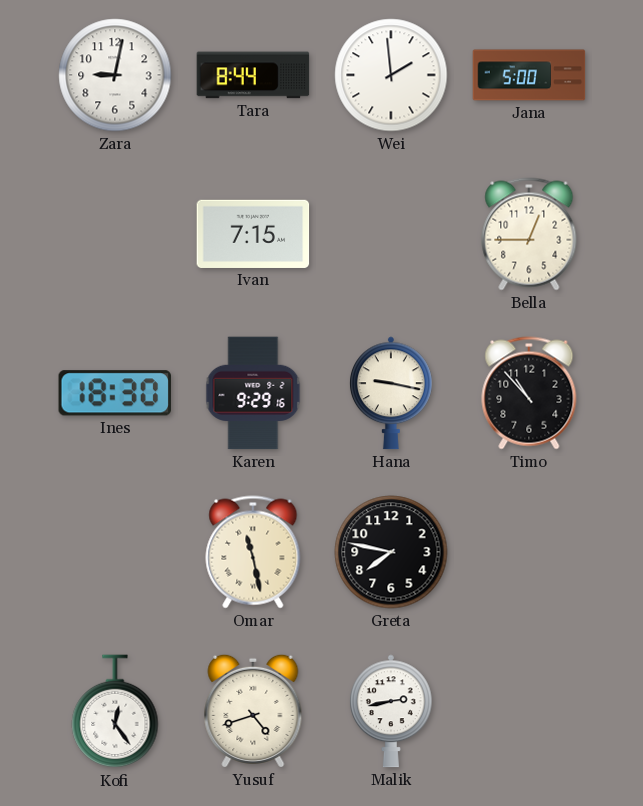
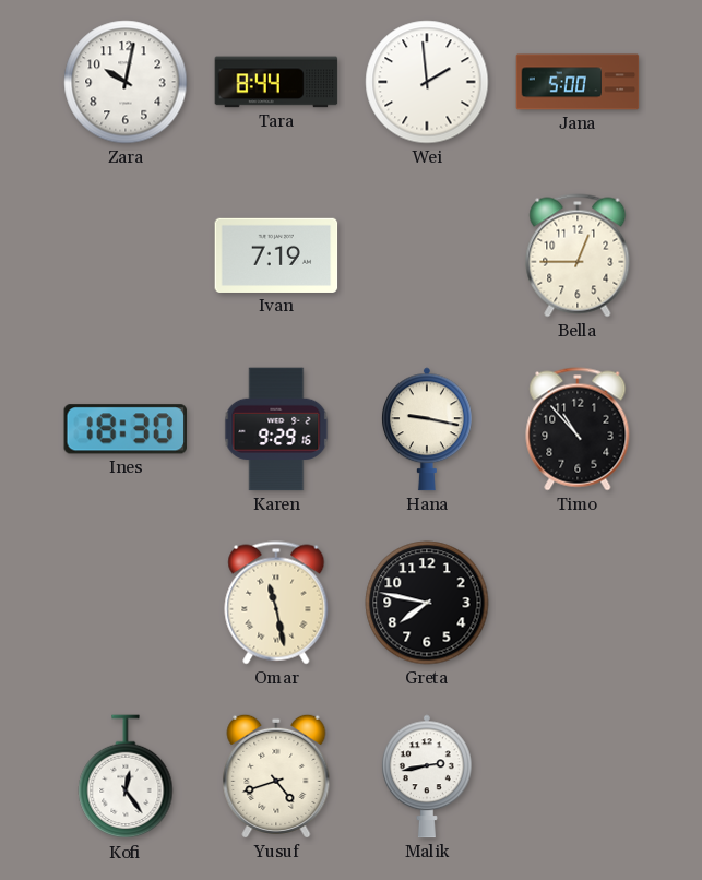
Zara: 9:02 -> 10:02 (126, 82)
Ivan: 7:15 -> 7:19 (276, 255)
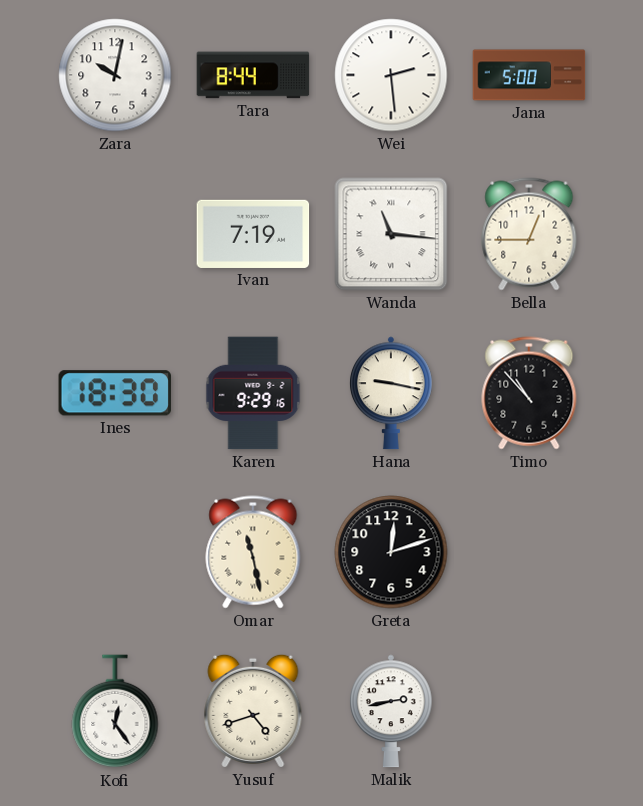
Wei: 1:59 -> 2:29 (391, 75)
Wanda: none -> 11:16 (391, 234)
Greta: 7:47 -> 12:12 (391, 552)
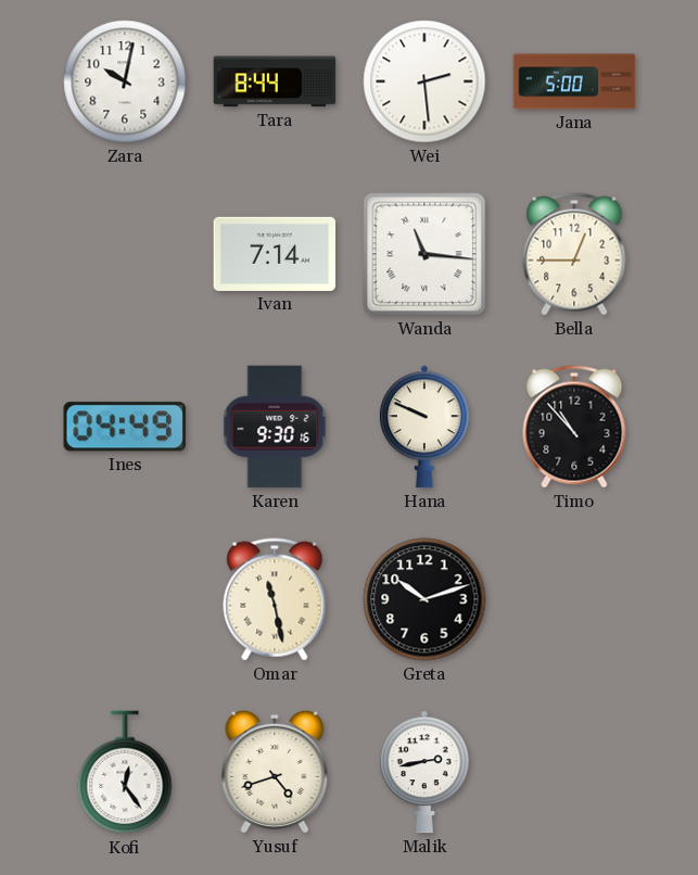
Ivan: 7:19 -> 7:14 (275, 254)
Ines: 18:30 -> 04:49 (125, 427)
Karen: 9:29 -> 9:30 (275, 427)
Hana: 9:17 -> 9:49 (426, 427)
Greta: 12:12 -> 10:12 (424, 599)
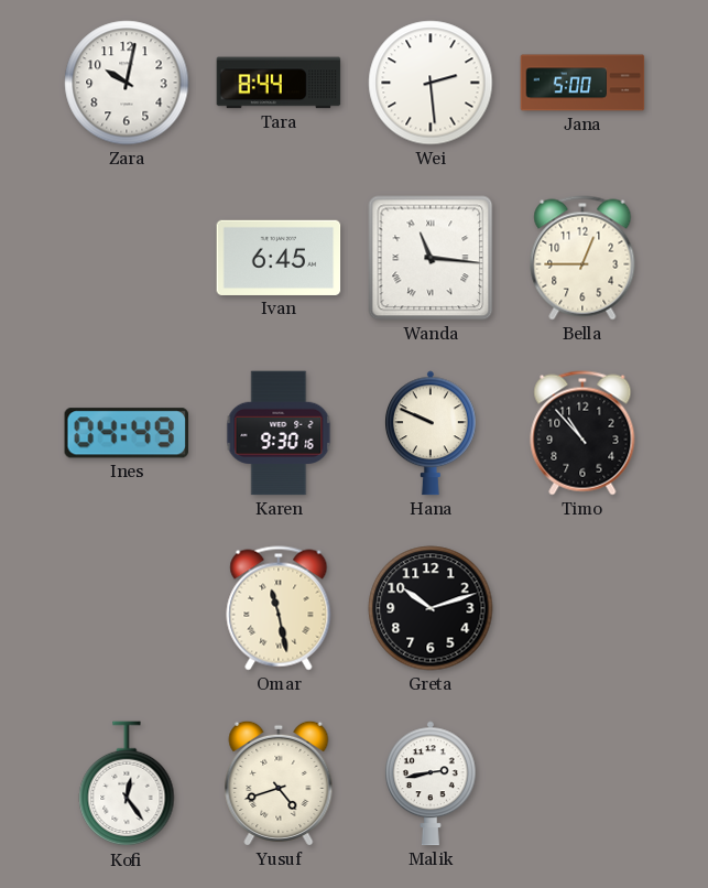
Ivan: 7:14 -> 6:45 (279, 258)
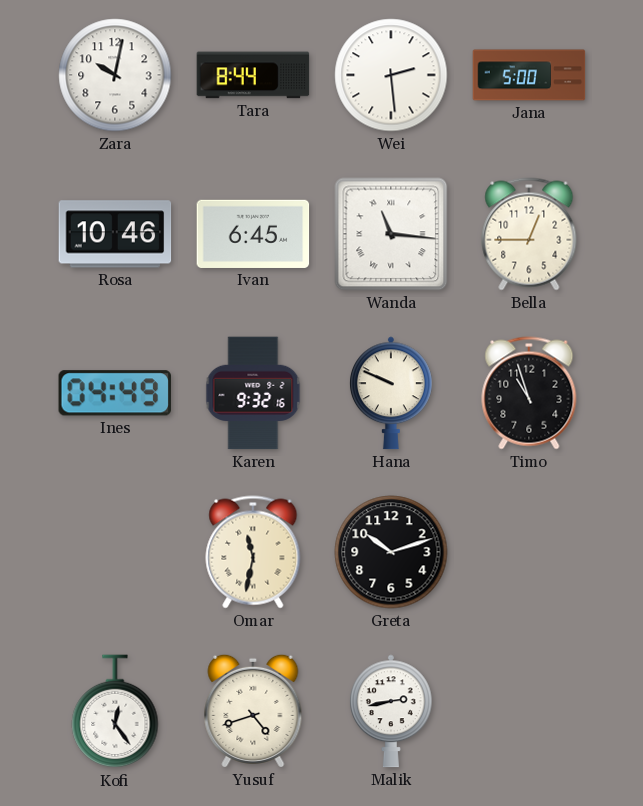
Rosa: none -> 10:46 (115, 234)
Karen: 9:30 -> 9:32 (253, 393)
Timo: 10:53 -> 10:57 (529, 393)
Omar: 11:28 -> 11:32 (253, 552)
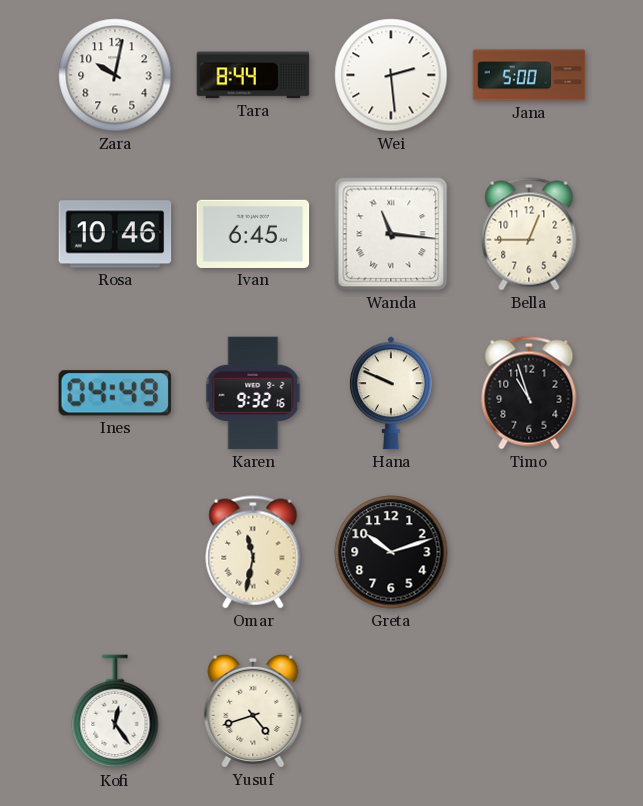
Malik: 2:43 -> none (392, 711)
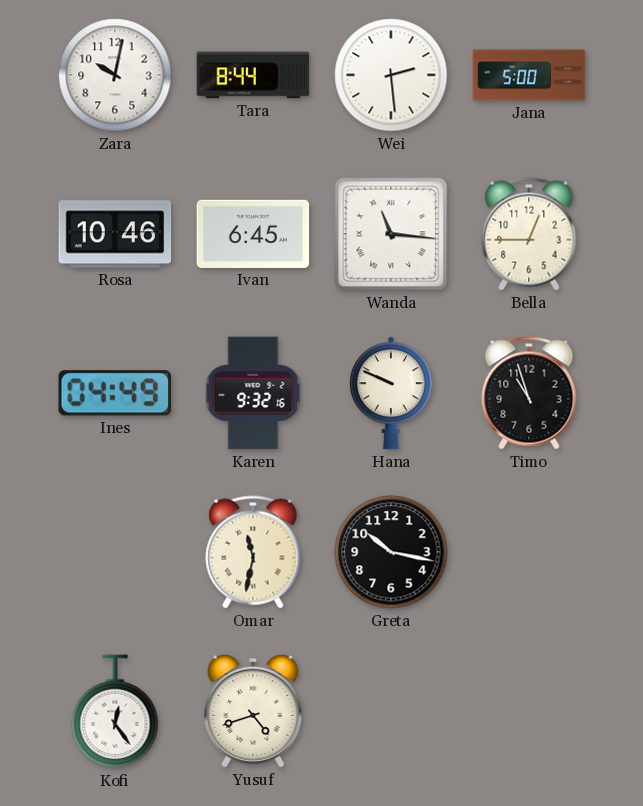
Greta: 10:12 -> 10:17 (391, 552)
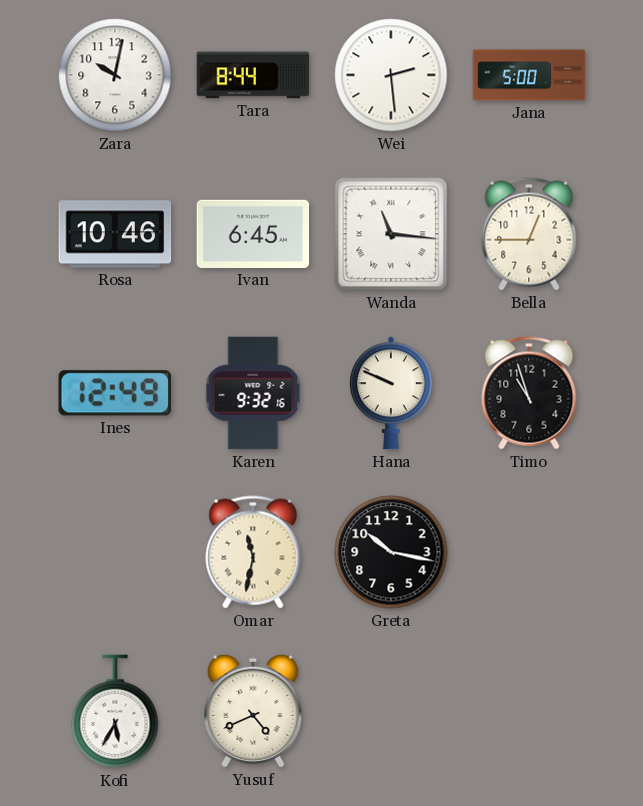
Ines: 04:49 -> 12:49 (115, 393)
Kofi: 12:24 -> 5:35 (115, 712)
Yusuf: 4:42 -> 4:41 (253, 711)
